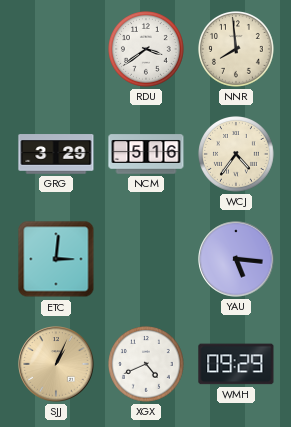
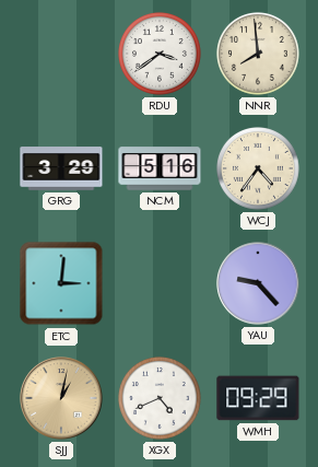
YAU: 5:16 -> 9:23 (258, 283)
SJJ: 1:04 -> 1:02 (61, 398)
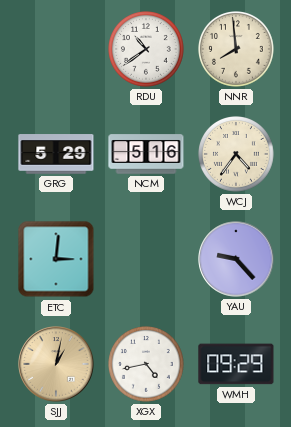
RDU: 3:39 -> 10:39 (147, 50)
GRG: 3:29 -> 5:29 (56, 154)
XGX: 4:41 -> 4:43 (147, 365)
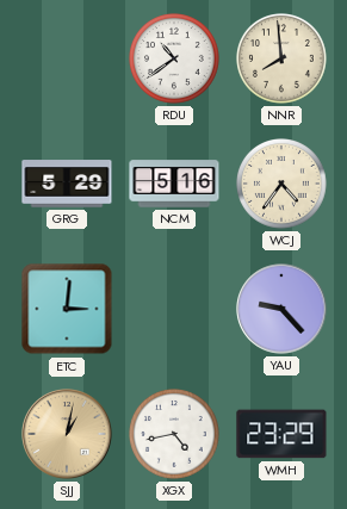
WMH: 09:29 -> 23:29 (281, 434)
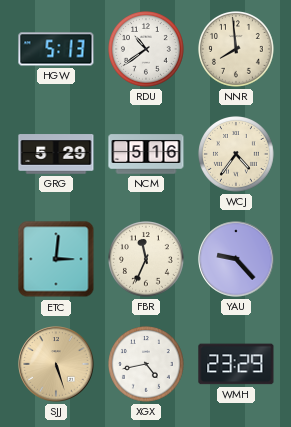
HGW: none -> 5:13 (56, 49)
FBR: none -> 11:34 (147, 260)
SJJ: 1:02 -> 5:27 (56, 364)
